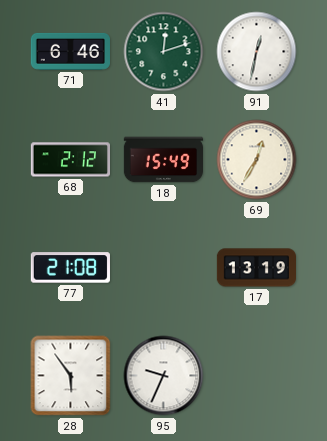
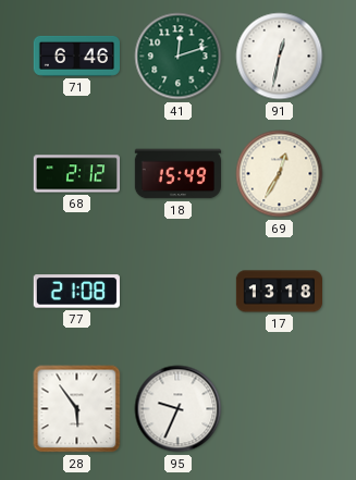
17: 13:19 -> 13:18 (279, 292)
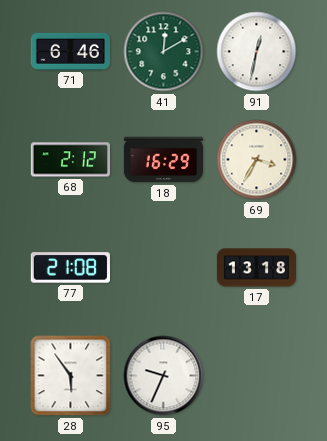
41: 12:12 -> 12:10 (164, 52)
18: 15:49 -> 16:29 (163, 160)
69: 12:35 -> 3:35 (257, 160)
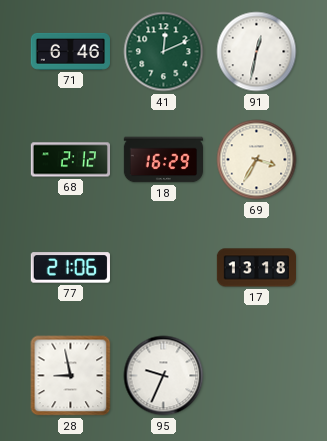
41: 12:10 -> 12:11 (164, 52)
77: 21:08 -> 21:06 (70, 268)
28: 5:54 -> 8:58 (71, 376)
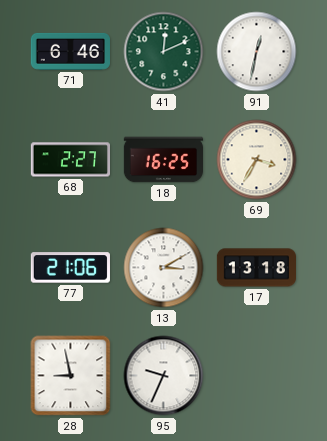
68: 2:12 -> 2:27 (70, 160)
18: 16:29 -> 16:25 (163, 160)
13: none -> 3:10 (164, 268)
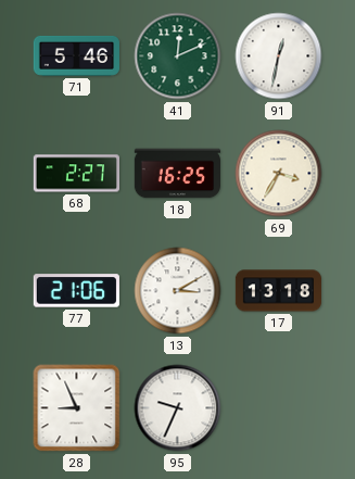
71: 6:46 -> 5:46 (76, 55)
28: 8:58 -> 8:56 (77, 408)
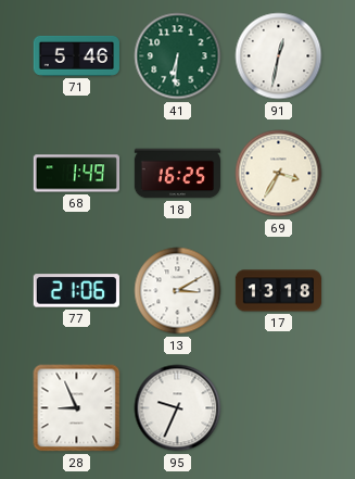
41: 12:11 -> 6:31 (178, 56)
68: 2:27 -> 1:49 (76, 174)
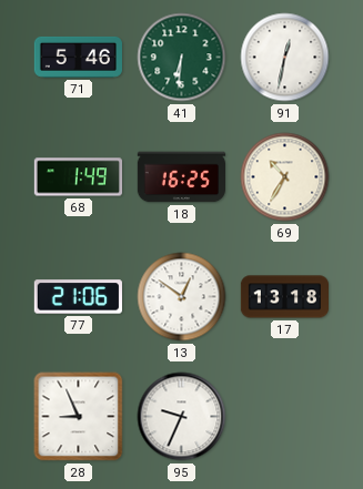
69: 3:35 -> 10:35 (285, 177)
13: 3:10 -> 12:51 (182, 297)
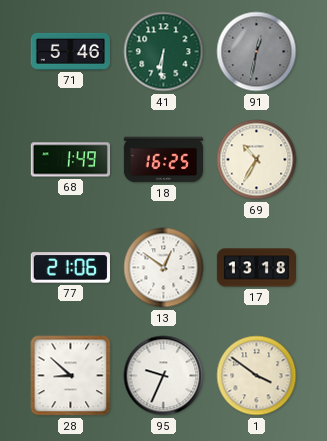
91 dial: white -> grey (257, 52)
28: 8:56 -> 8:52 (71, 376)
1: none -> 3:51 (257, 376)
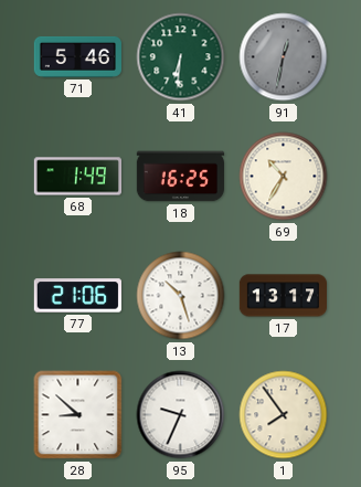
13: 12:51 -> 10:27 (181, 296)
17: 13:18 -> 13:17 (283, 296)
1: 3:51 -> 7:54 (284, 415)
